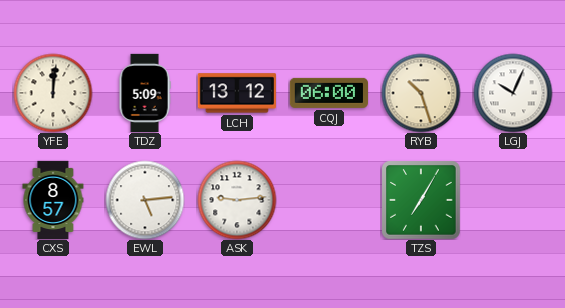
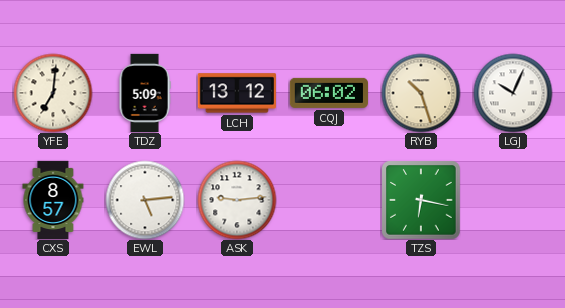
YFE: 12:01 -> 7:01 (53, 93)
CQJ: 06:00 -> 06:02 (329, 93)
TZS: 7:05 -> 6:17 (421, 200)
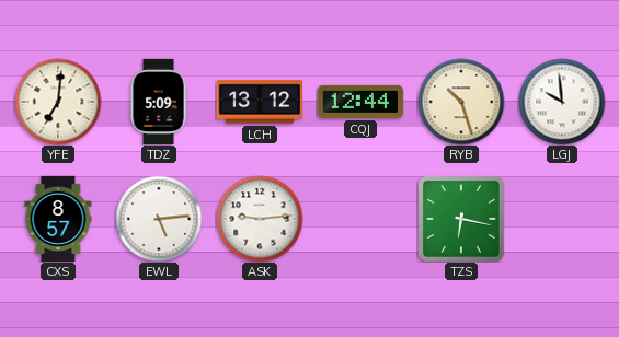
CQJ: 06:02 -> 12:44 (360, 102)
LGJ: 10:04 -> 9:59 (562, 102)
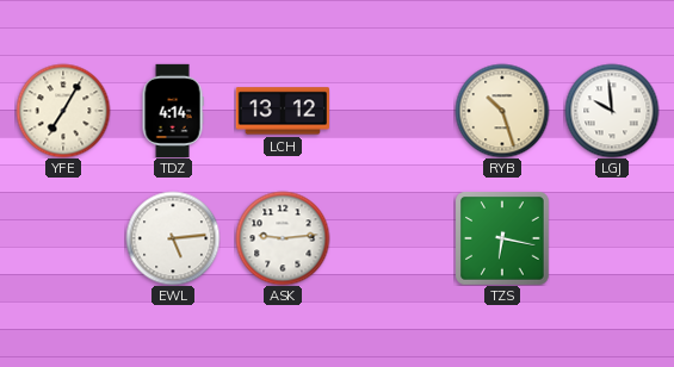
YFE: 7:01 -> 7:05 (63, 111)
TDZ: 5:09 -> 4:14 (173, 110)
CQJ: 12:44 -> none (360, 102)
CXS: 8:57 -> none (58, 218)
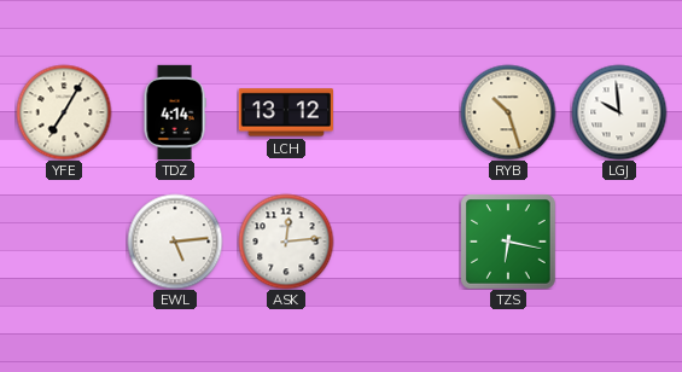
ASK: 9:14 -> 12:14 (286, 242)
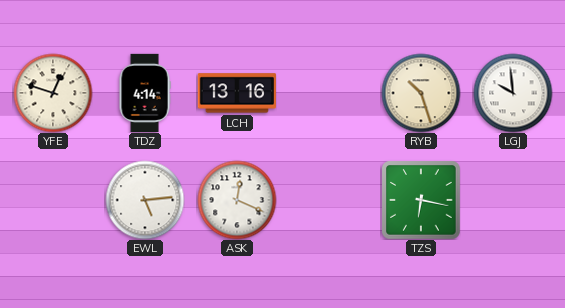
YFE: 7:05 -> 12:48 (53, 93)
LCH: 13:12 -> 13:16 (237, 93)
ASK: 12:14 -> 12:19 (237, 200)
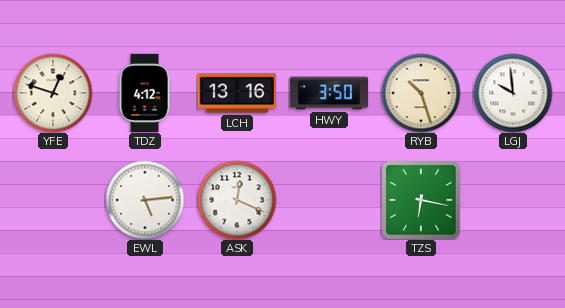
TDZ: 4:14 -> 4:12 (145, 92)
HWY: none -> 3:50 (328, 93)
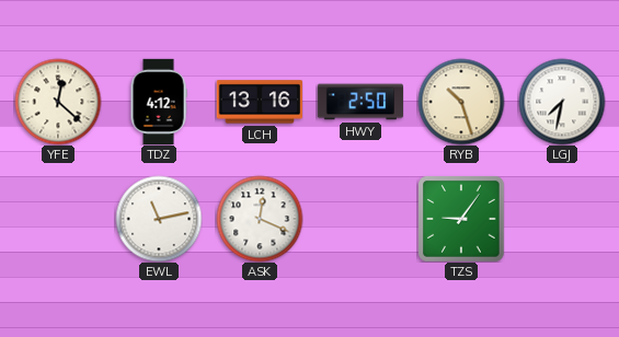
YFE: 12:48 -> 12:22 (58, 102)
HWY: 3:50 -> 2:50 (359, 102)
LGJ: 9:59 -> 7:32 (562, 102)
EWL: 5:14 -> 11:13 (159, 219)
TZS: 6:17 -> 9:06 (461, 219)
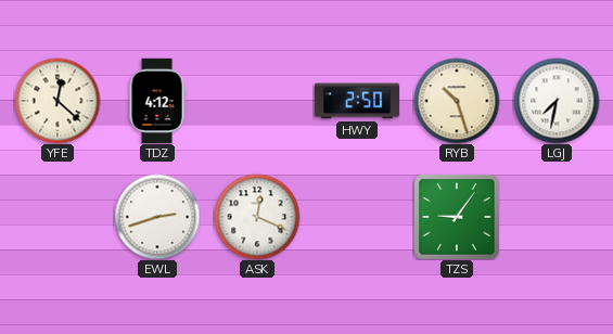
LCH: 13:16 -> none (260, 102)
EWL: 11:13 -> 2:42 (157, 217)
